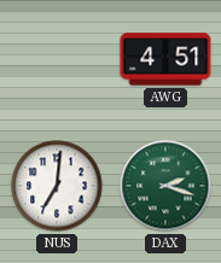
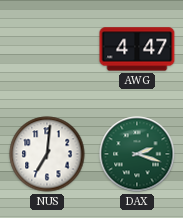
AWG: 4:51 -> 4:47 (137, 49)
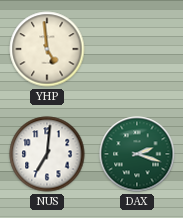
YHP: none -> 4:59 (47, 49)
AWG: 4:47 -> none (137, 49)
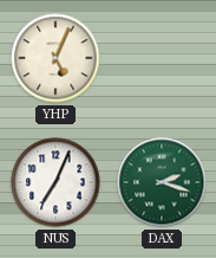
YHP: 4:59 -> 5:04 (55, 58)
NUS: 7:01 -> 7:04 (55, 182)
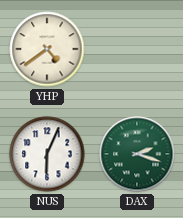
YHP: 5:04 -> 4:39 (47, 49)
NUS: 7:04 -> 6:04 (47, 154)
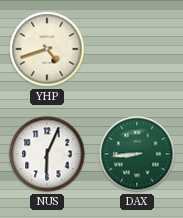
YHP: 4:39 -> 4:42 (47, 49)
DAX: 2:18 -> 8:44 (137, 154)
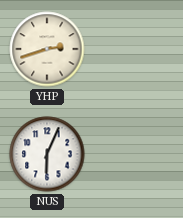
YHP: 4:42 -> 2:42 (47, 49)
DAX: 8:44 -> none (137, 154)
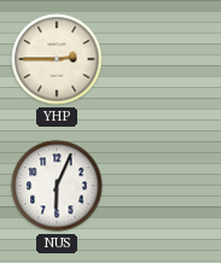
YHP: 2:42 -> 2:45 (57, 59)
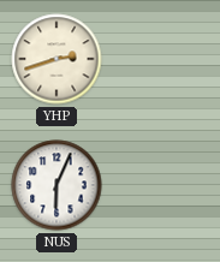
YHP: 2:45 -> 2:42 (57, 59)
